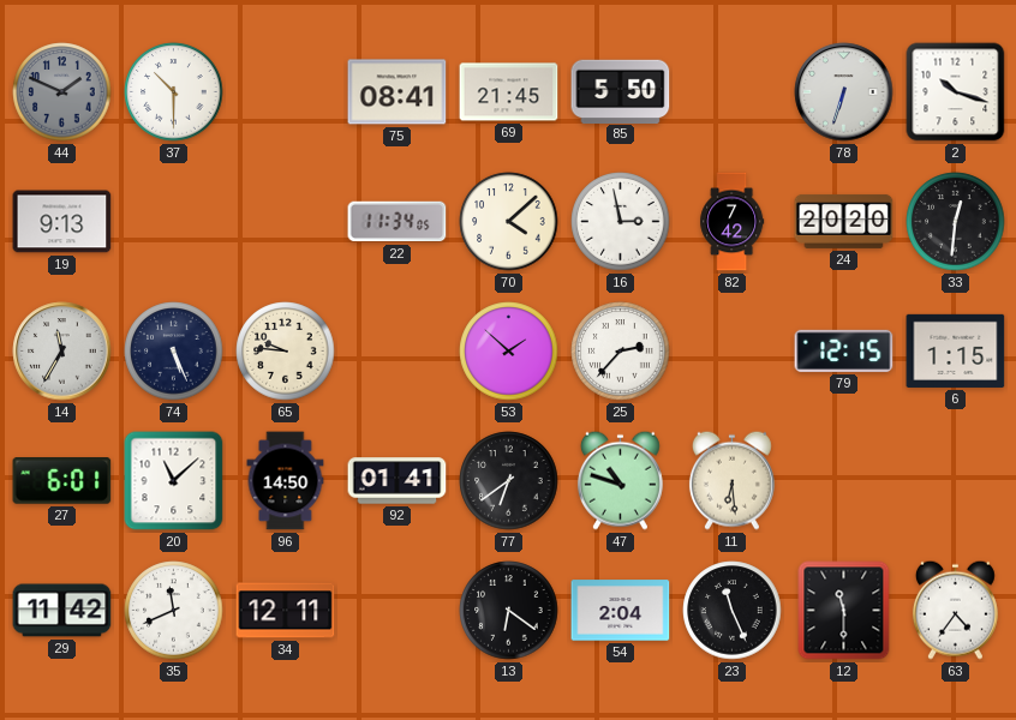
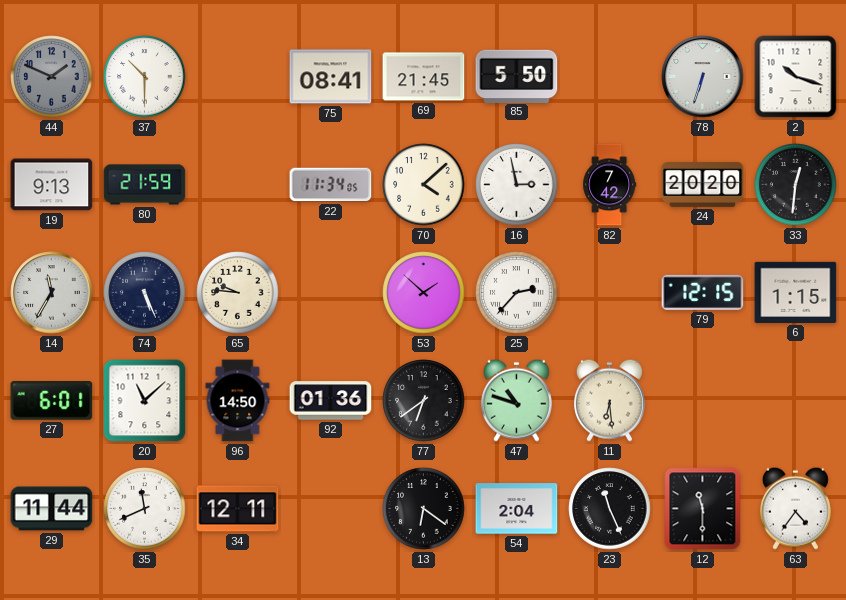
80: none -> 21:59 (145, 185)
92: 01:41 -> 01:36 (331, 401)
29: 11:42 -> 11:44 (52, 509)
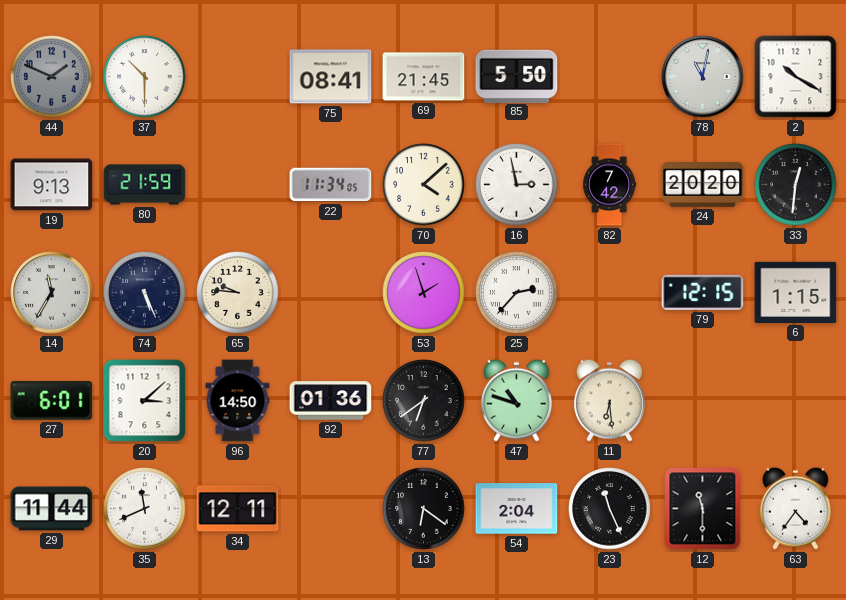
78: 6:33 -> 11:02 (703, 77)
2: 10:18 -> 10:20 (796, 77)
53: 1:52 -> 1:57 (424, 293)
20: 11:08 -> 3:08 (145, 401)
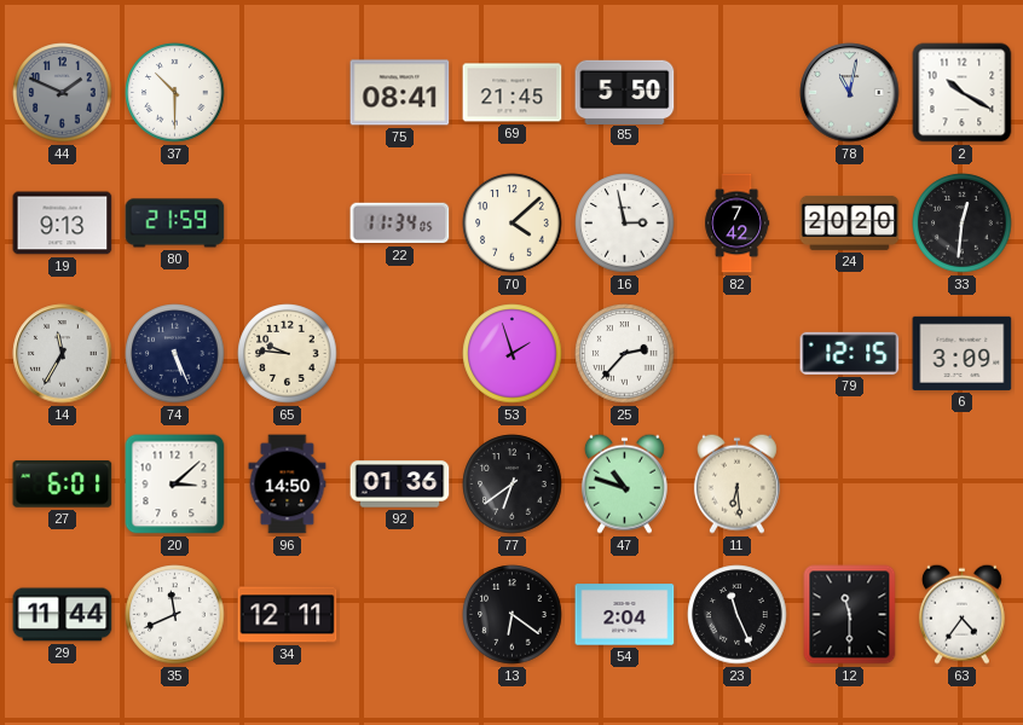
6: 1:15 -> 3:09 (963, 353)
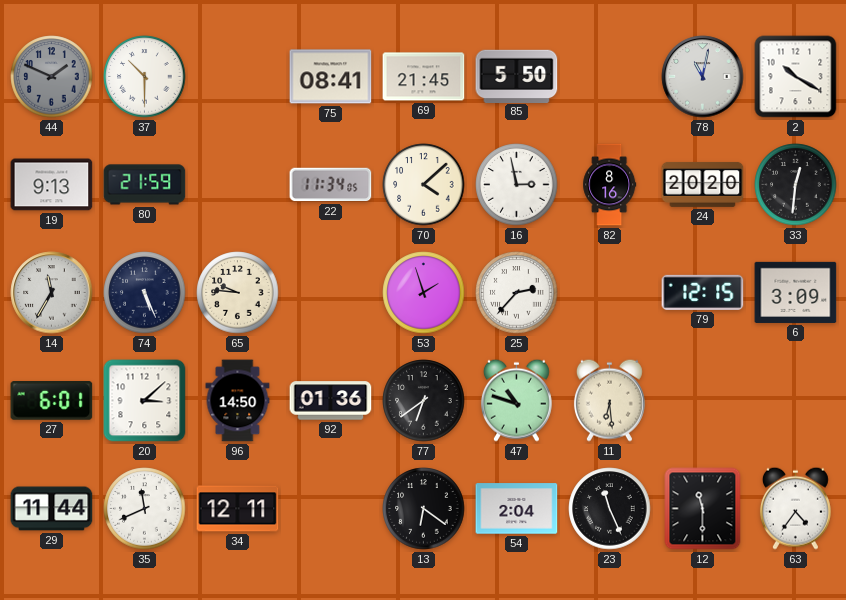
82: 7:42 -> 8:16 (610, 185)
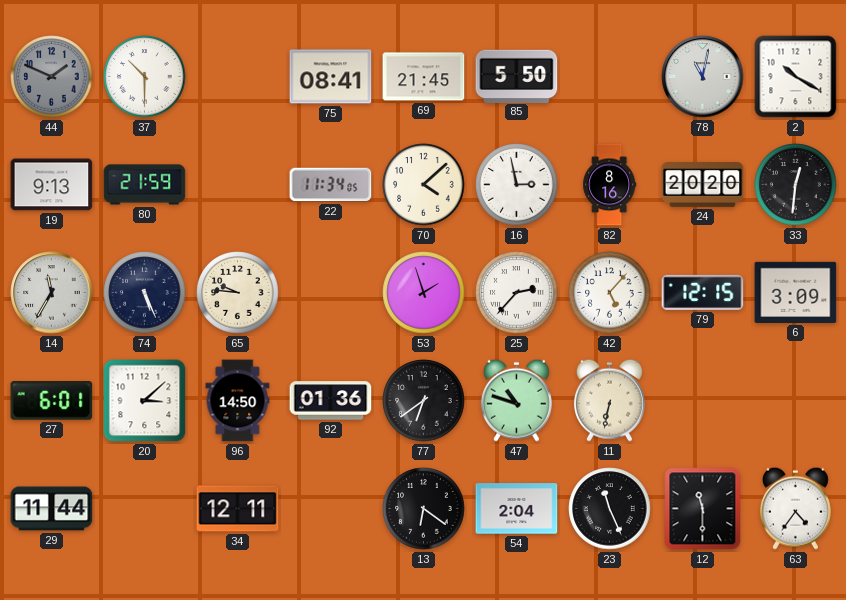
42: none -> 5:07 (610, 293)
11: 6:29 -> 6:32 (609, 400)
35: 11:41 -> none (145, 509)
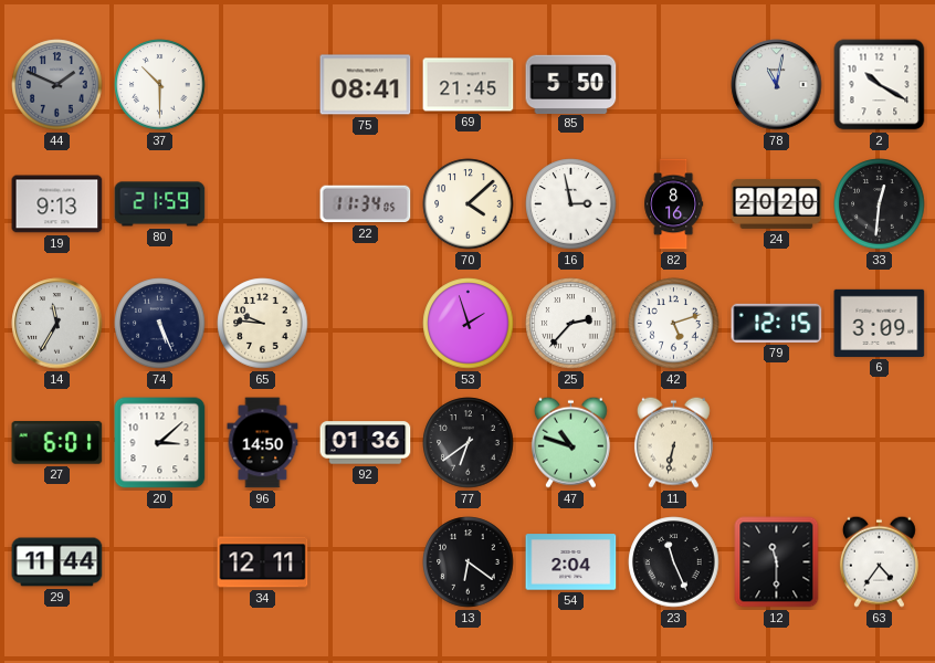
42: 5:07 -> 5:12 (674, 324)
